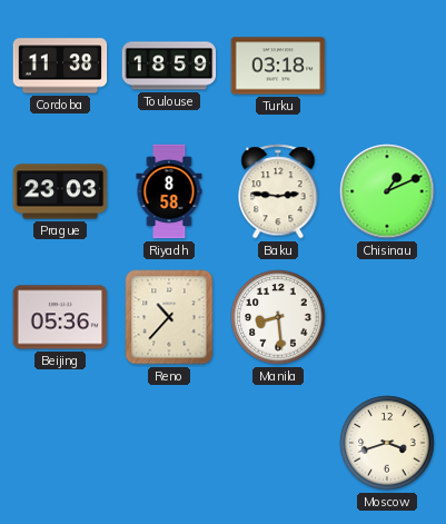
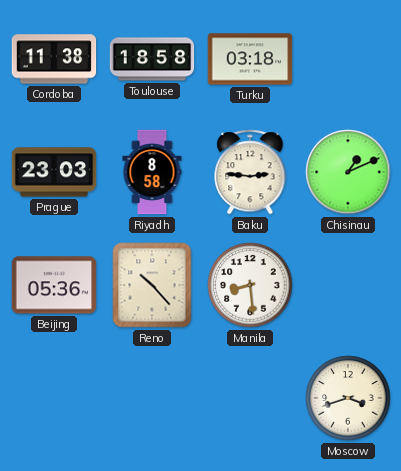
Toulouse: 18:59 -> 18:58 (152, 59)
Reno: 10:37 -> 10:23 (152, 285)
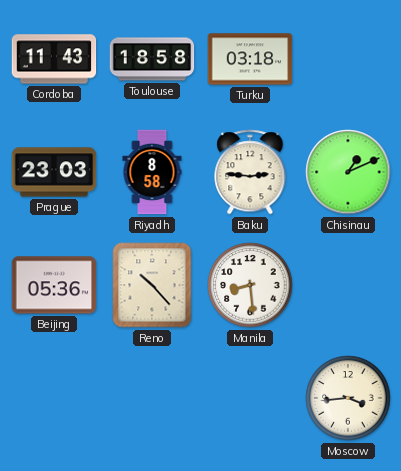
Cordoba: 11:38 -> 11:43 (54, 59)
Moscow: 3:42 -> 3:44 (348, 398)
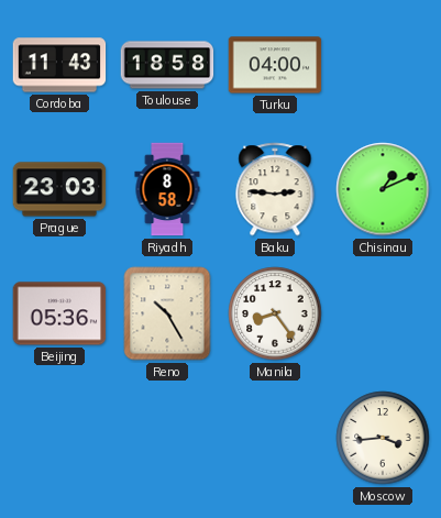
Turku: 03:18 -> 04:00 (275, 65)
Reno: 10:23 -> 10:25 (167, 313)
Manila: 8:29 -> 8:24 (275, 313)
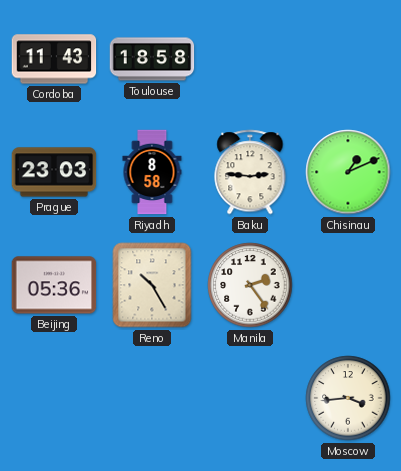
Turku: 04:00 -> none (275, 65)
Manila: 8:24 -> 2:24 (250, 285)
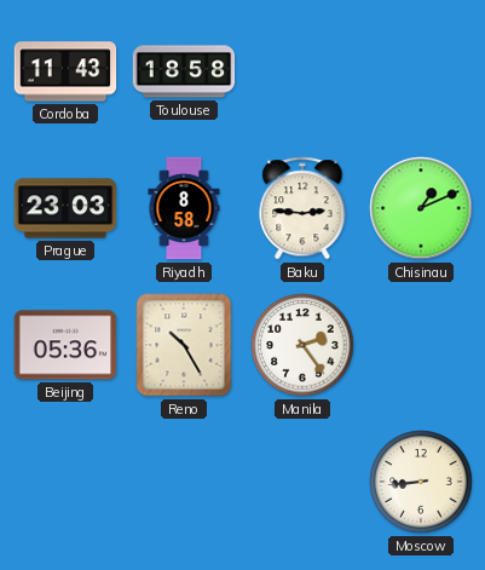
Moscow: 3:44 -> 8:44 (421, 482)
